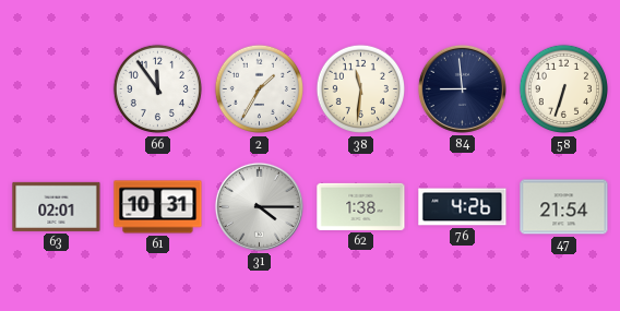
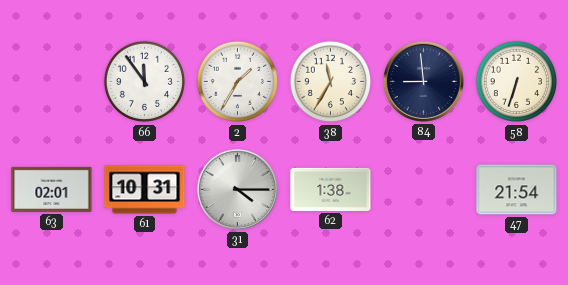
38: 11:31 -> 11:35 (331, 82)
76: 4:26 -> none (463, 207)
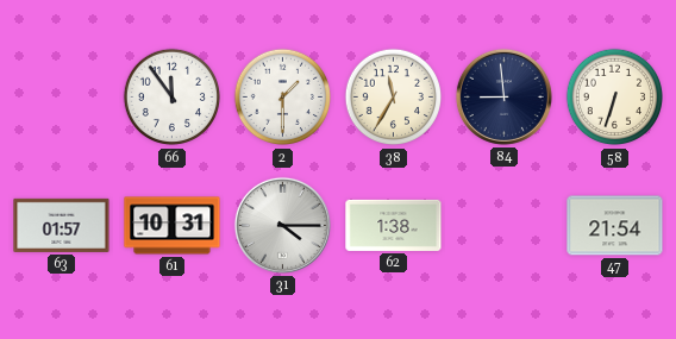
2: 1:35 -> 1:30 (283, 98)
63: 02:01 -> 01:57 (62, 225)
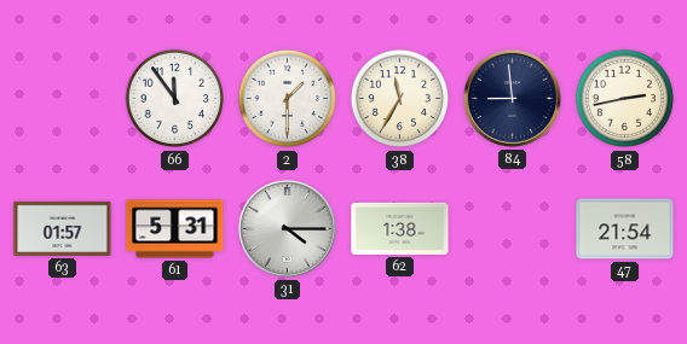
58: 6:33 -> 2:43 (625, 99)
61: 10:31 -> 5:31 (175, 229)
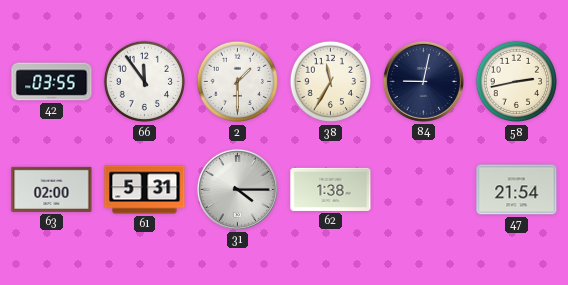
42: none -> 03:55 (52, 82)
84: 8:59 -> 9:02 (423, 81)
63: 01:57 -> 02:00 (52, 189)
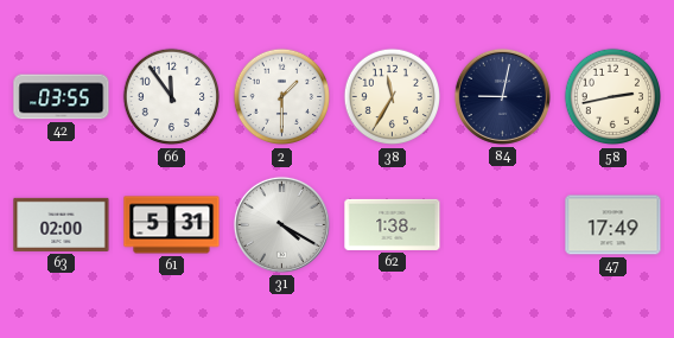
31: 4:15 -> 4:20 (281, 224)
47: 21:54 -> 17:49 (613, 225)
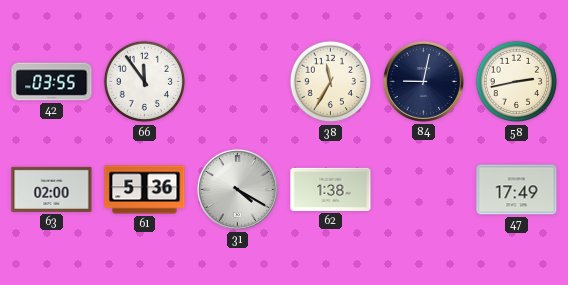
2: 1:30 -> none (282, 97)
61: 5:31 -> 5:36 (145, 190)
